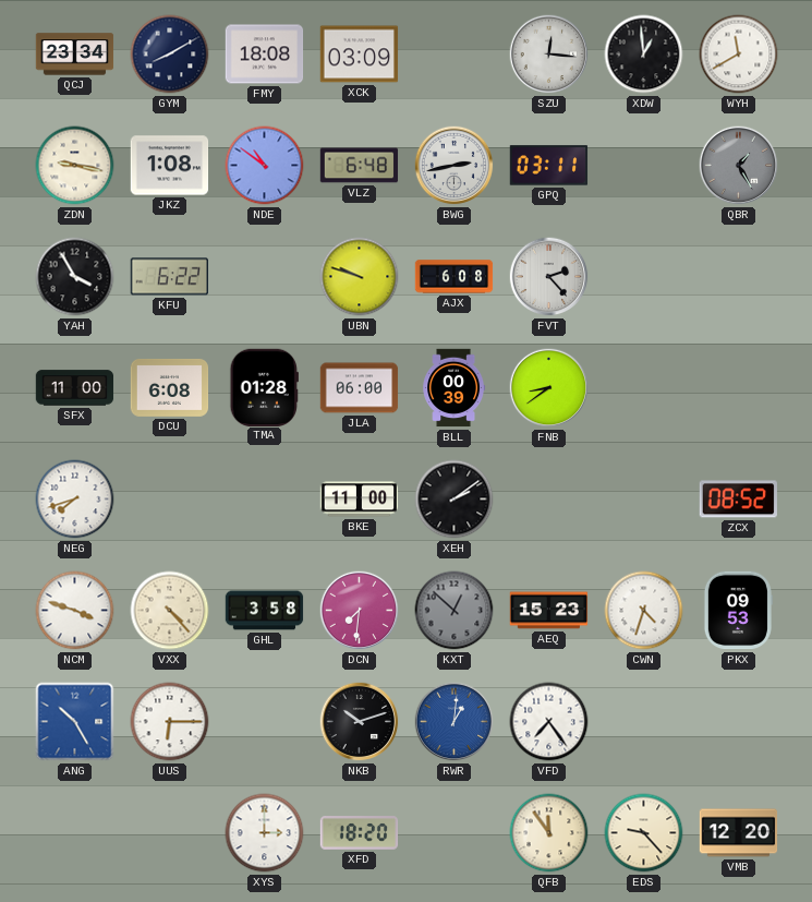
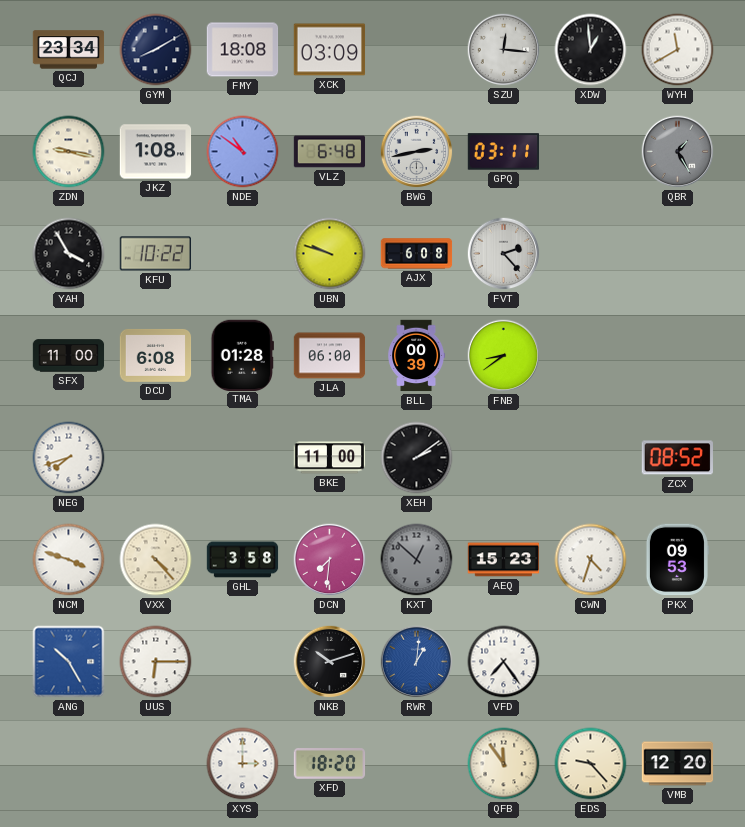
KFU: 6:22 -> 10:22 (156, 254)
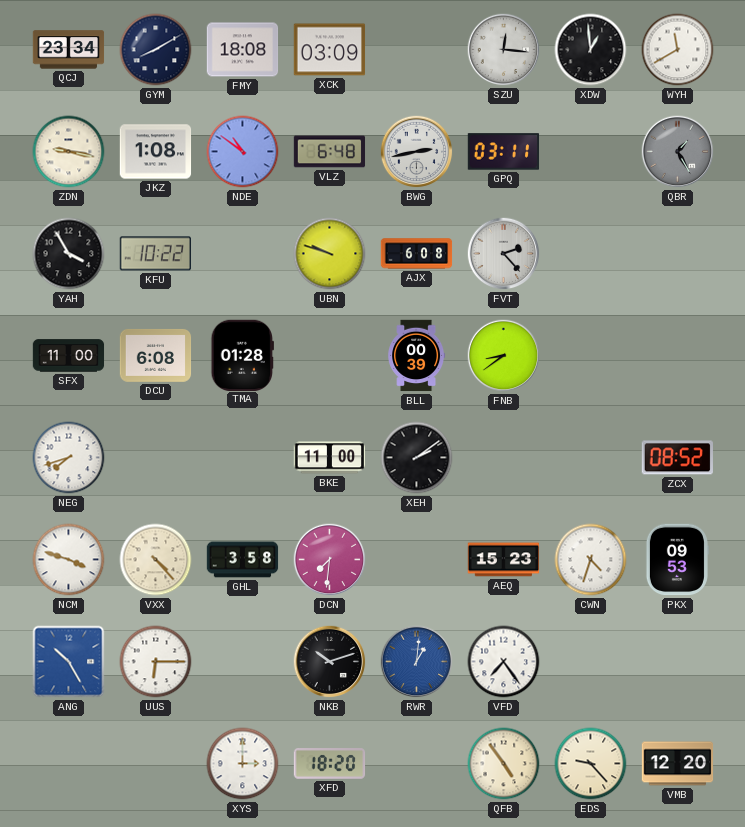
JLA: 06:00 -> none (330, 356)
KXT: 12:52 -> none (417, 560)
QFB: 11:54 -> 4:54 (504, 764)
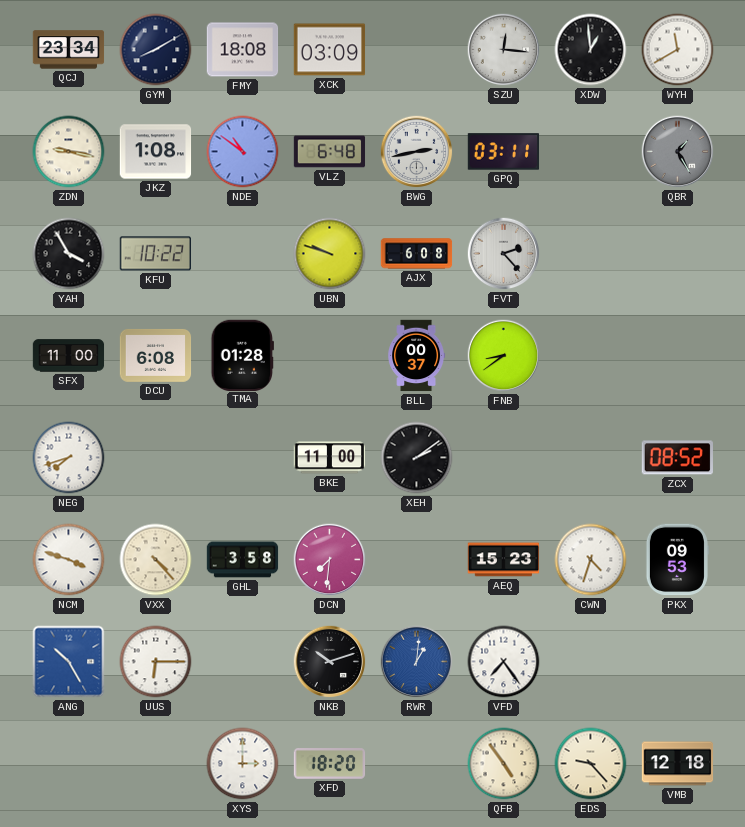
BLL: 00:39 -> 00:37 (417, 356)
VMB: 12:20 -> 12:18 (678, 764)
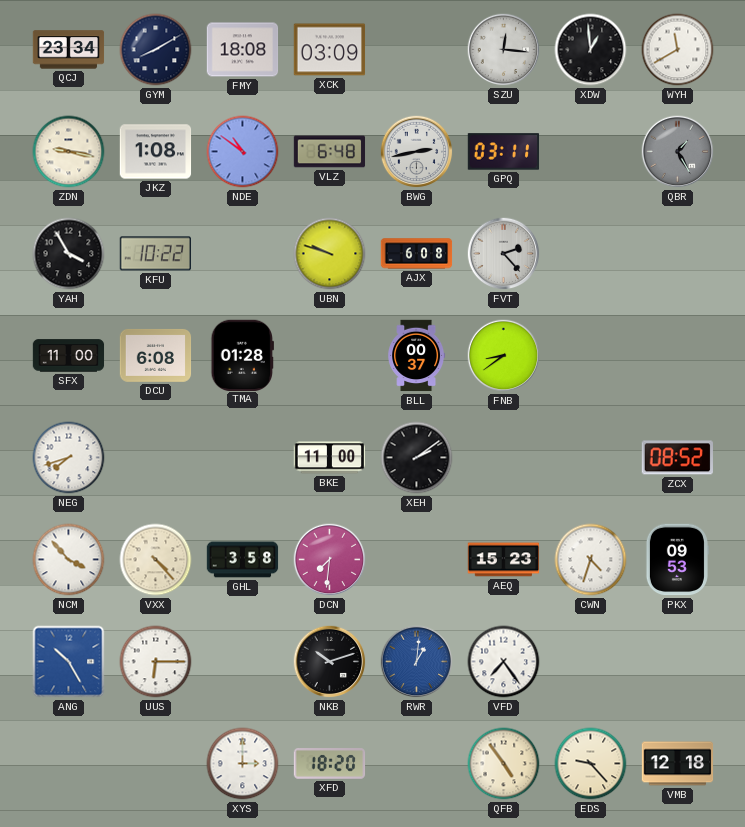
NCM: 3:48 -> 3:53 (69, 560)
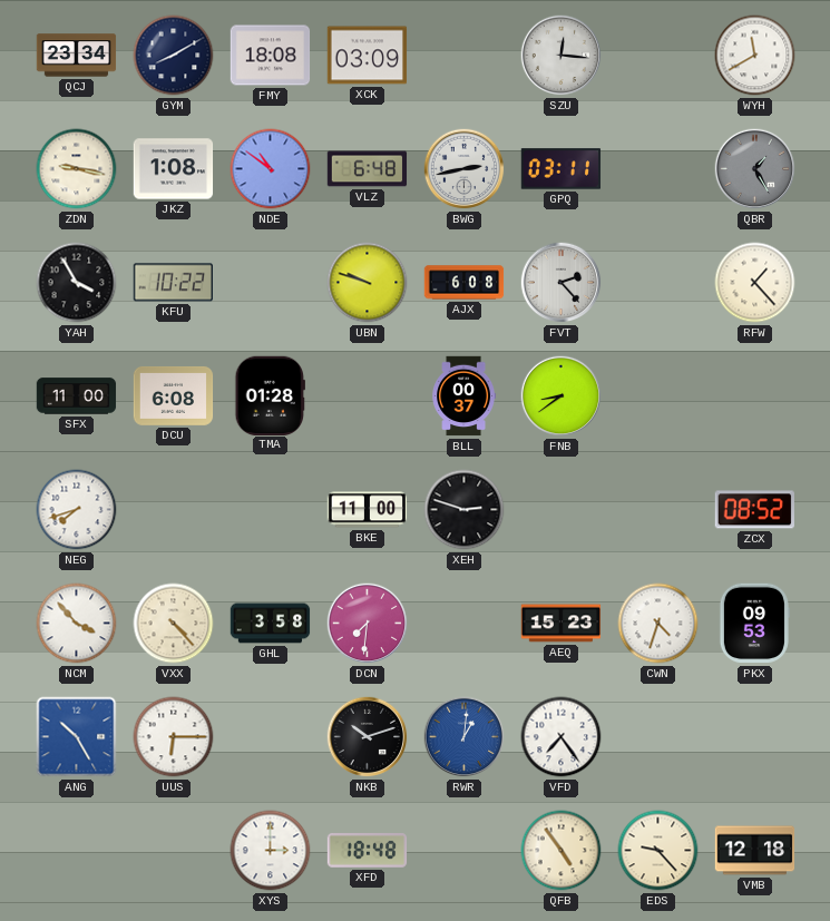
XDW: 12:59 -> none (591, 50)
RFW: none -> 1:23 (755, 283)
XEH: 2:09 -> 2:48 (465, 510)
XFD: 18:20 -> 18:48 (368, 851)
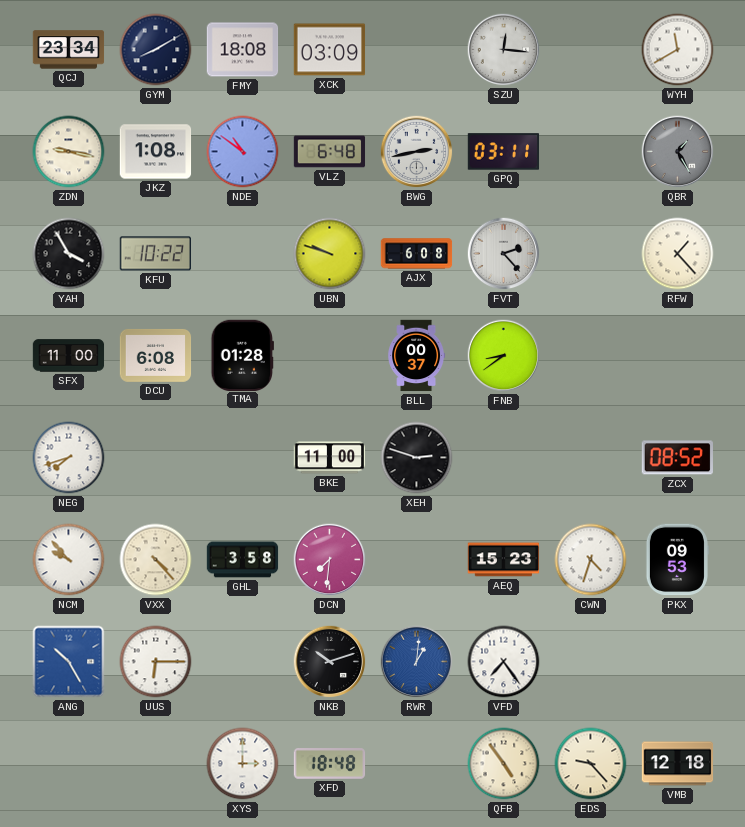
NCM: 3:53 -> 9:53 (69, 560)
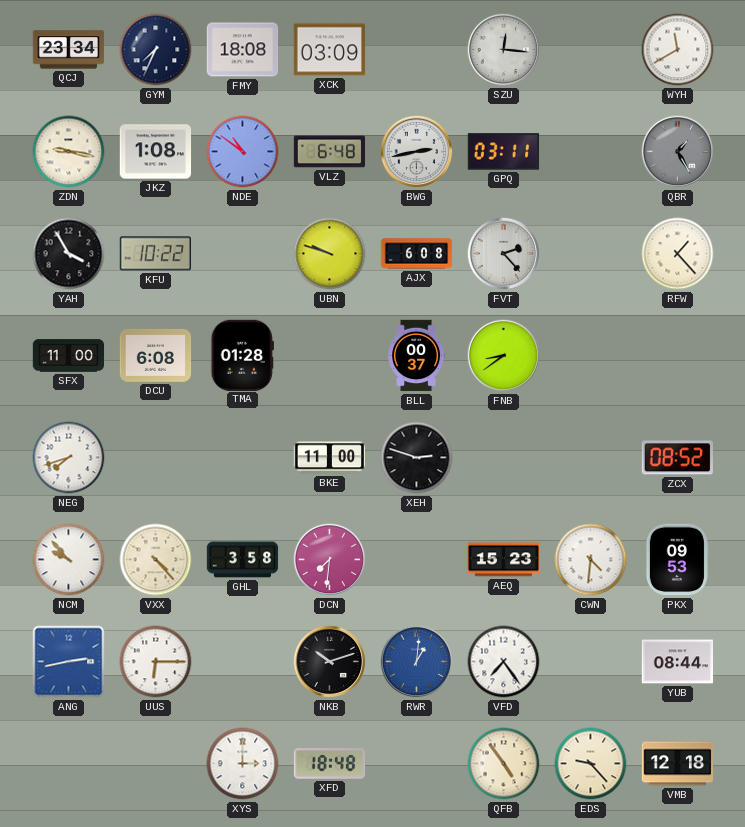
GYM: 8:10 -> 7:34 (156, 50)
CWN: 4:33 -> 4:31 (591, 560)
ANG: 10:25 -> 2:43 (69, 662)
YUB: none -> 08:44 (678, 662)
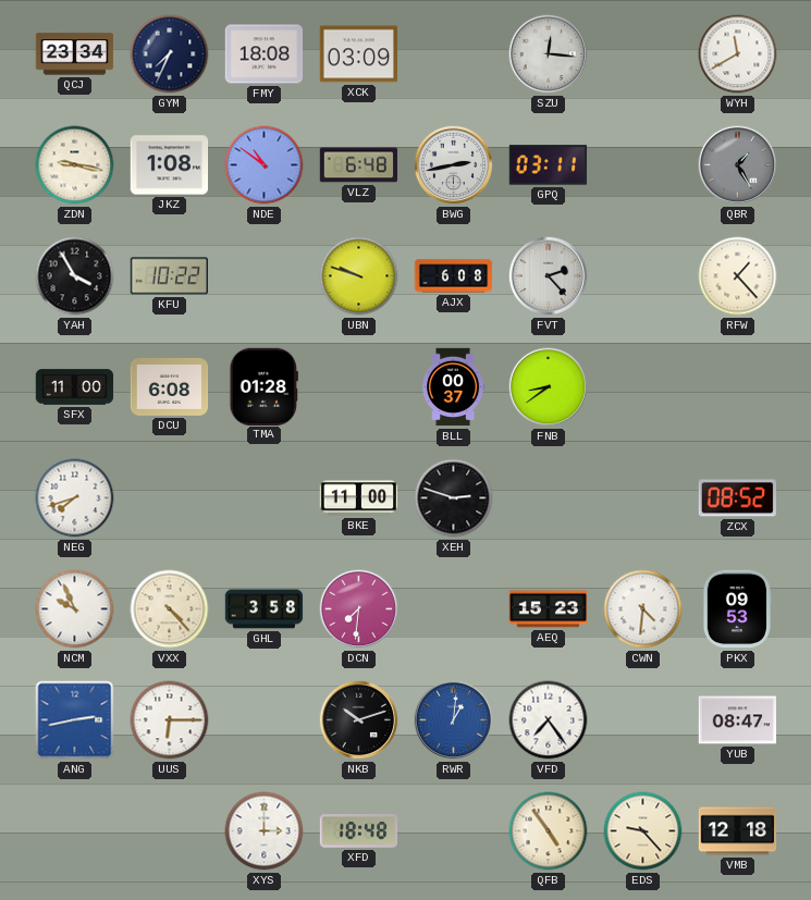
NCM: 9:53 -> 9:56 (75, 609)
YUB: 08:44 -> 08:47 (738, 720)
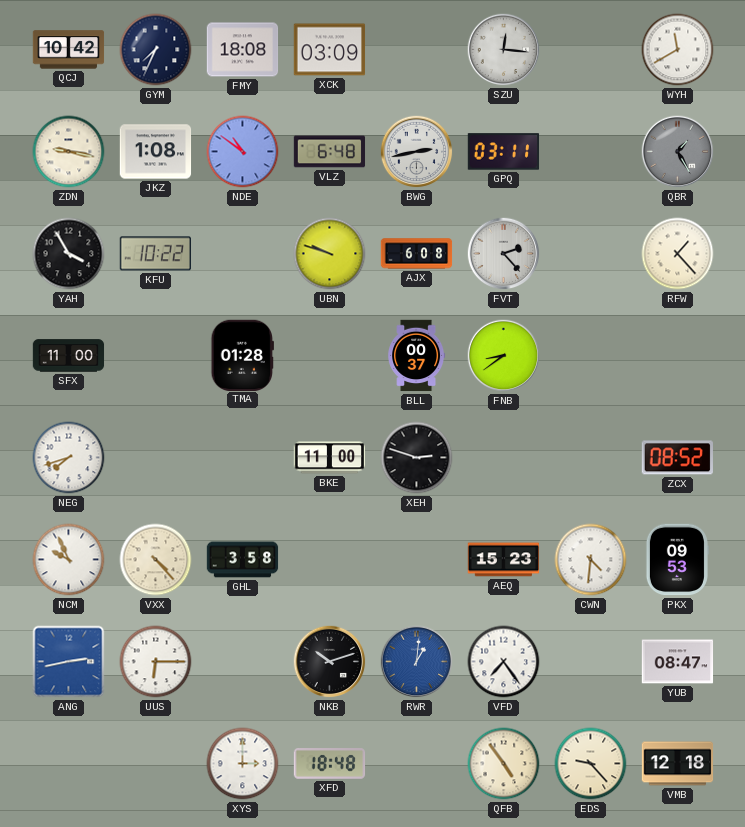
QCJ: 23:34 -> 10:42 (69, 50)
DCU: 6:08 -> none (170, 386)
DCN: 7:31 -> none (359, 609)
